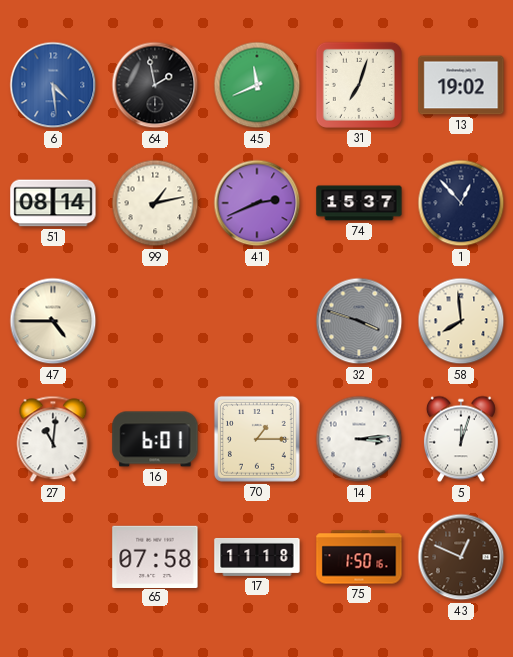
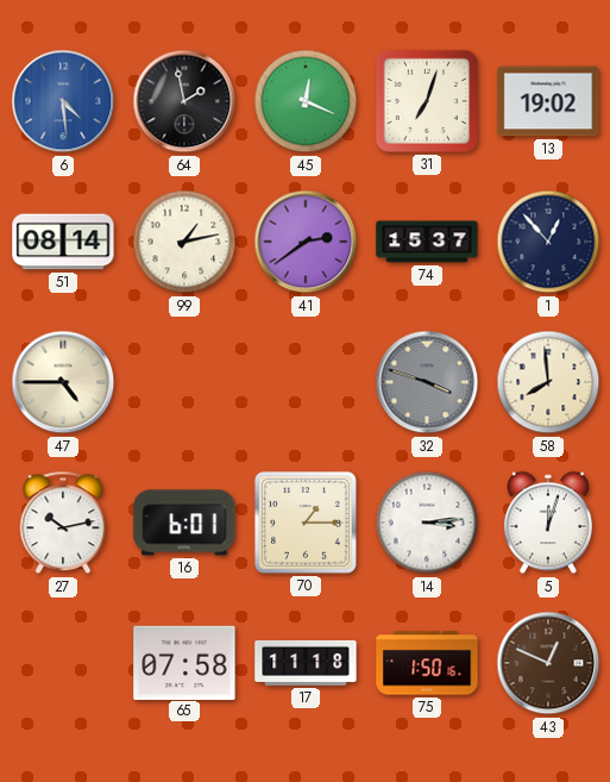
45: 11:41 -> 12:19 (306, 101)
41: 2:41 -> 2:39 (306, 242)
27: 11:01 -> 10:13 (63, 523)
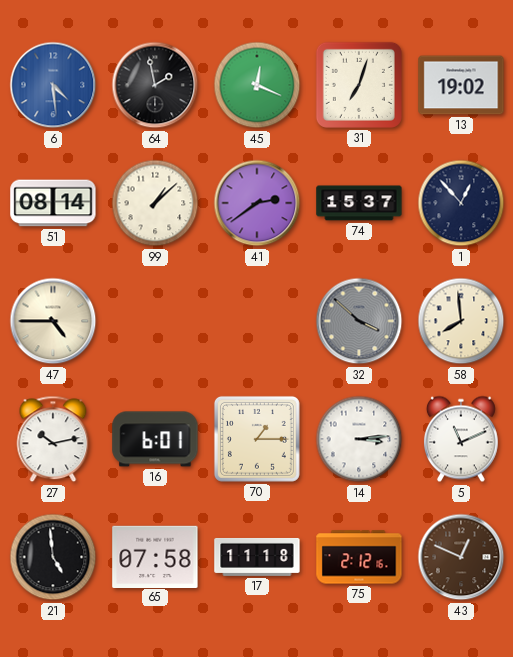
99: 1:13 -> 1:08 (155, 203)
32: 3:48 -> 3:52 (359, 321)
5: 12:03 -> 11:11 (461, 439)
21: none -> 4:59 (53, 557)
75: 1:50 -> 2:12 (359, 557)
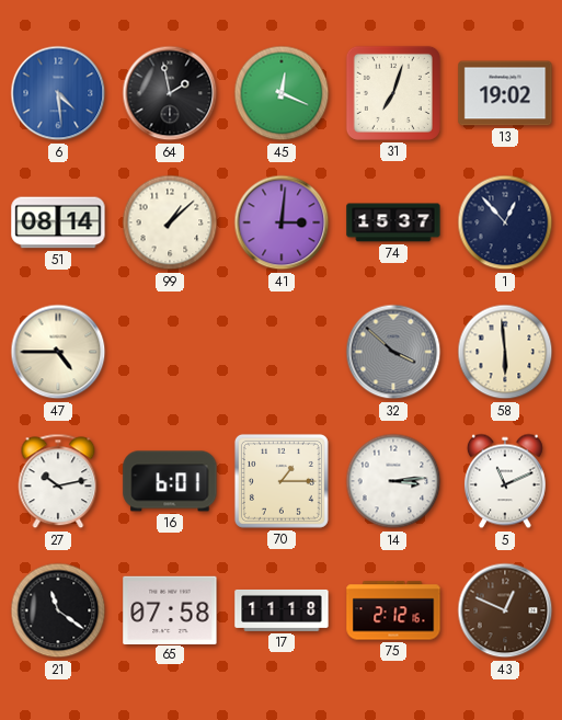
41: 2:39 -> 3:01 (282, 222)
58: 7:59 -> 5:59 (505, 352)
21: 4:59 -> 11:21 (58, 610)
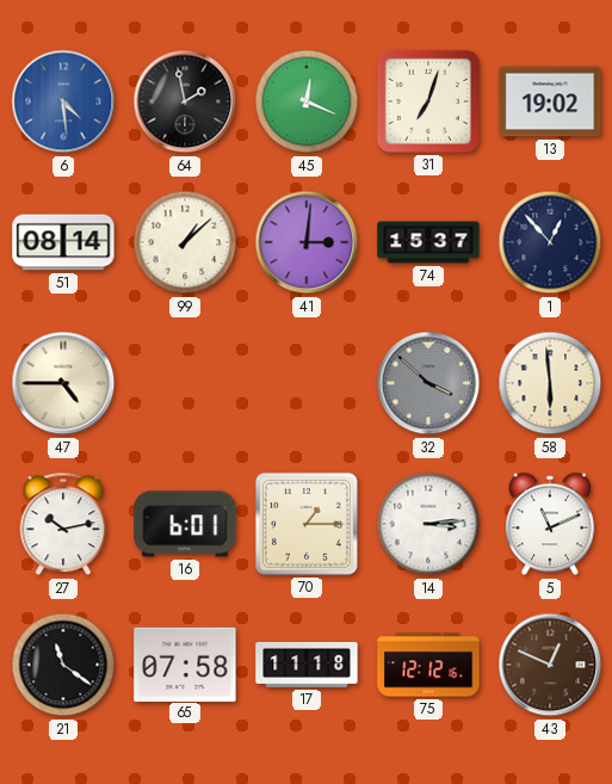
75: 2:12 -> 12:12 (428, 665)
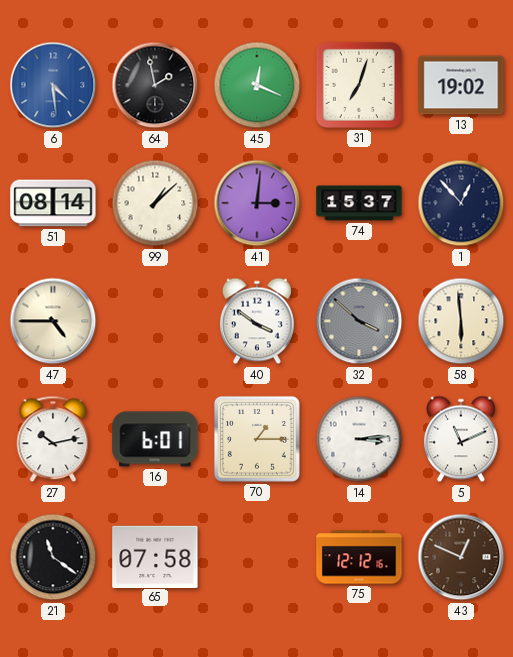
40: none -> 3:51 (257, 321)
17: 11:18 -> none (307, 665)
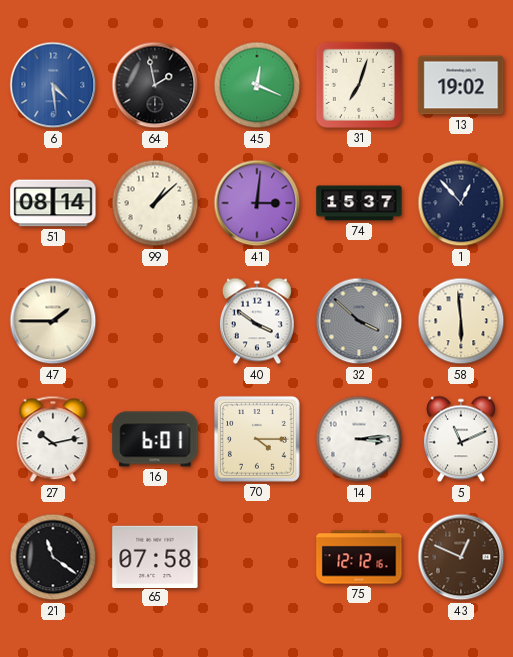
47: 4:45 -> 1:45 (53, 321)
70: 1:15 -> 4:15 (257, 439)
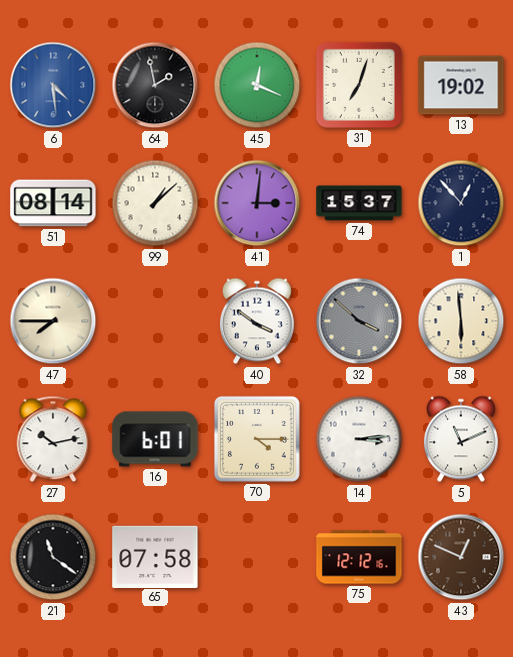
47: 1:45 -> 7:45 (53, 321)
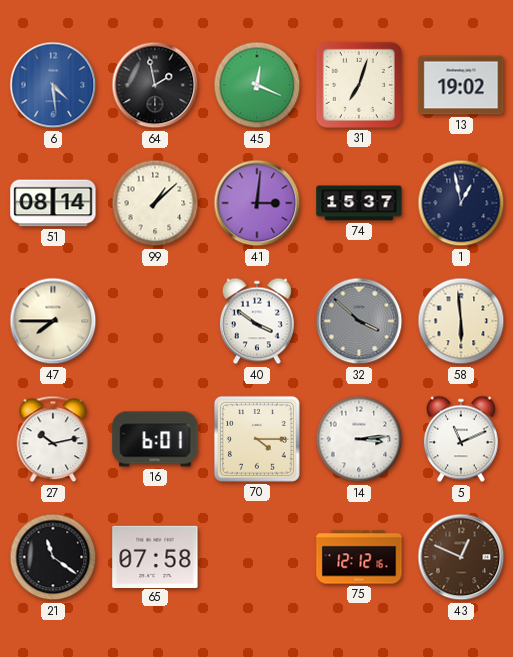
1: 12:53 -> 12:58 (461, 203)
